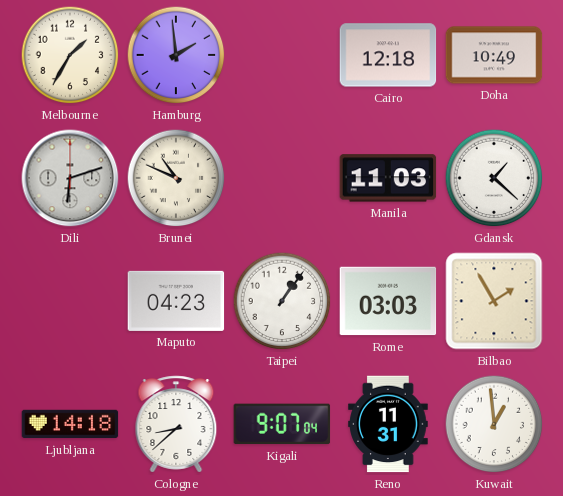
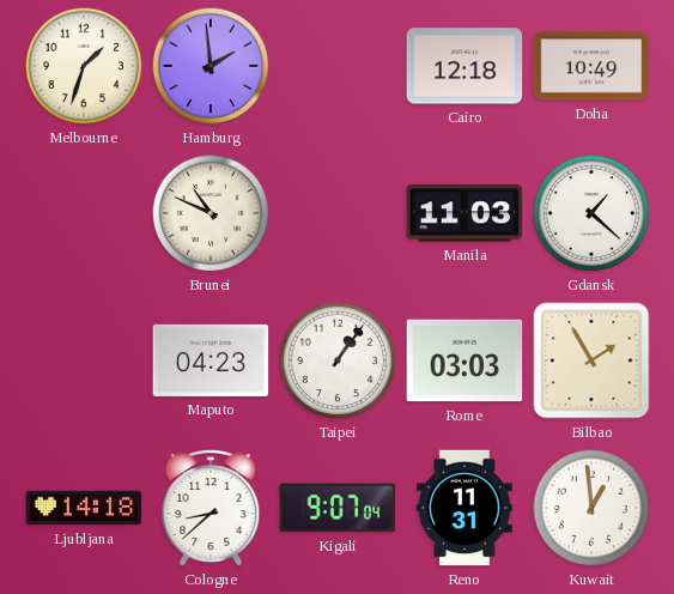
Melbourne: 1:35 -> 1:33 (84, 66)
Dili: 6:12 -> none (70, 178)
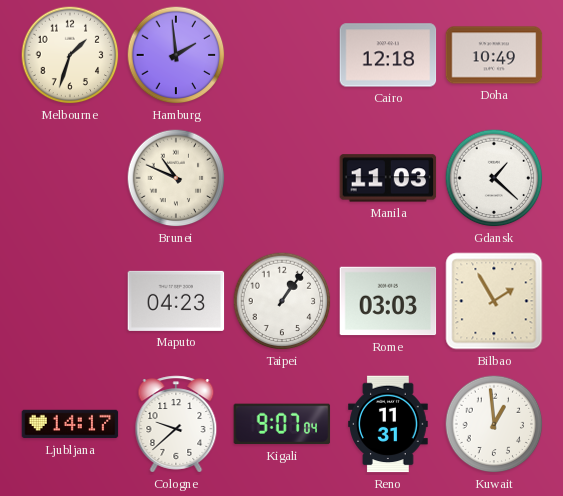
Ljubljana: 14:18 -> 14:17 (70, 424)
Cologne: 8:38 -> 9:38 (176, 424)
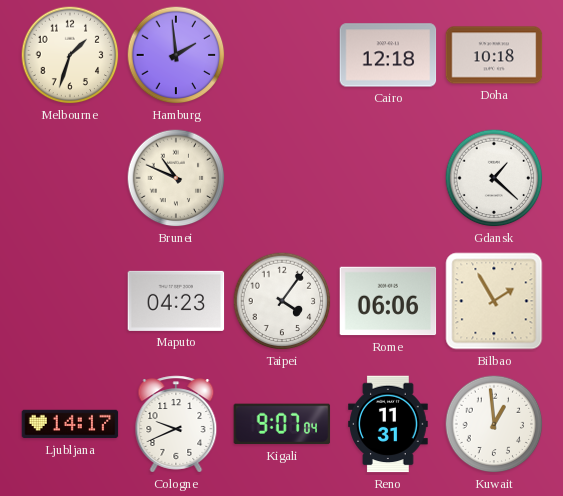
Doha: 10:49 -> 10:18 (494, 55)
Manila: 11:03 -> none (388, 178)
Taipei: 1:06 -> 4:06 (282, 301)
Rome: 03:03 -> 06:06 (388, 301)
Cologne: 9:38 -> 9:41 (176, 424)
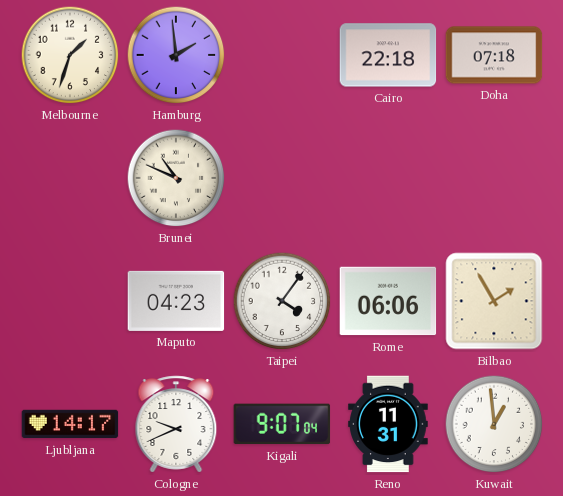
Cairo: 12:18 -> 22:18 (388, 55)
Doha: 10:18 -> 07:18 (494, 55)
Gdansk: 1:22 -> none (494, 178)
